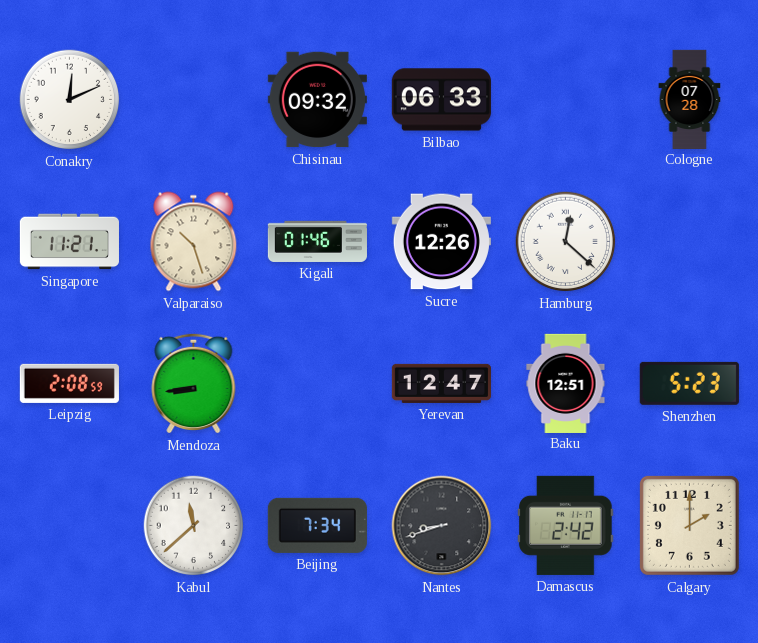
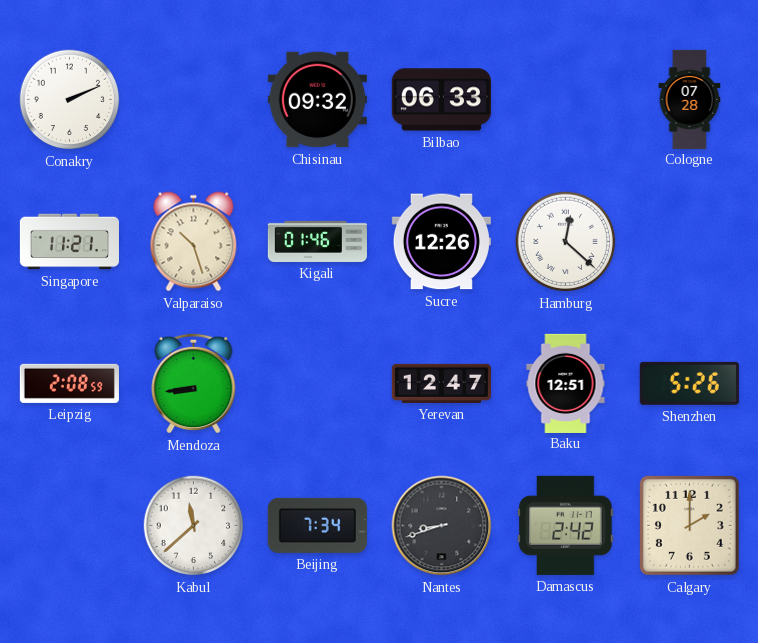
Conakry: 12:11 -> 2:11 (70, 100)
Shenzhen: 5:23 -> 5:26 (689, 383)
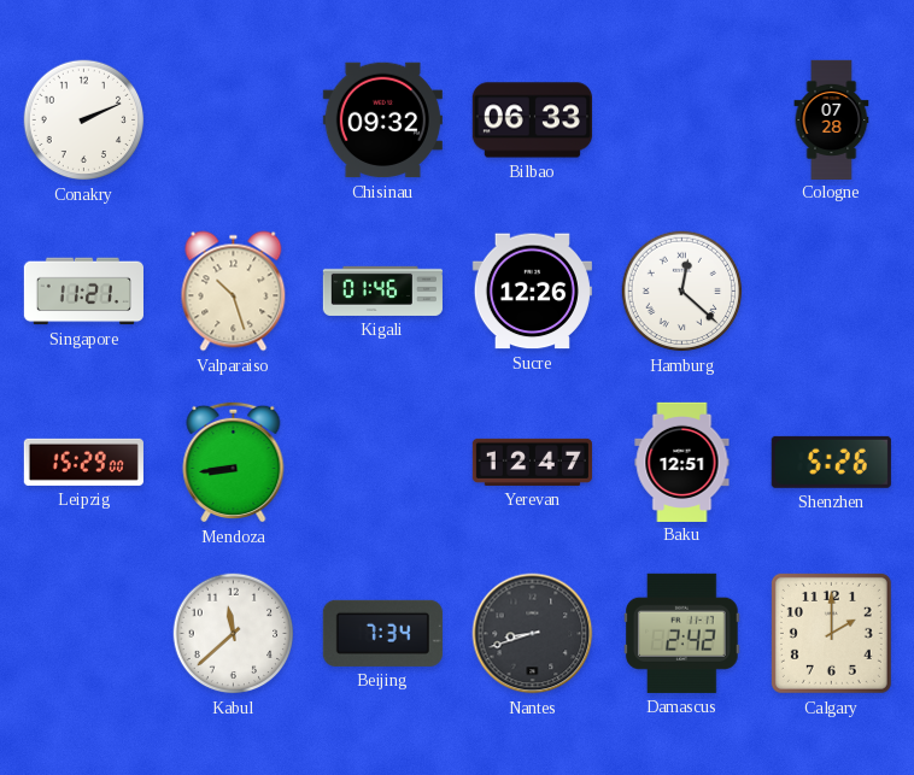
Leipzig: 2:08 -> 15:29 (83, 462)
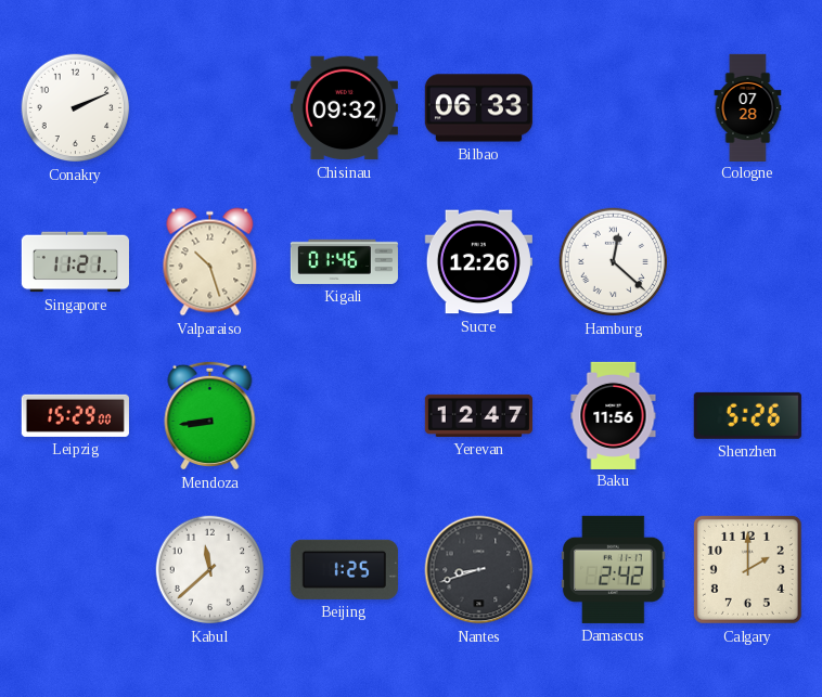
Baku: 12:51 -> 11:56 (614, 415)
Beijing: 7:34 -> 1:25 (344, 569)
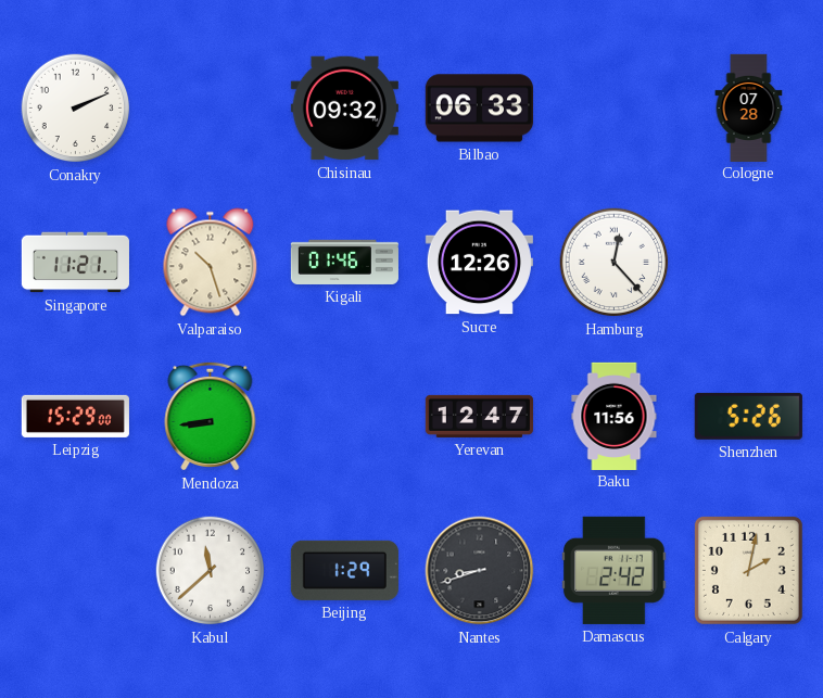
Hamburg: 12:22 -> 12:23 (615, 263)
Beijing: 1:25 -> 1:29 (344, 570)
Calgary: 2:00 -> 2:02 (748, 570)
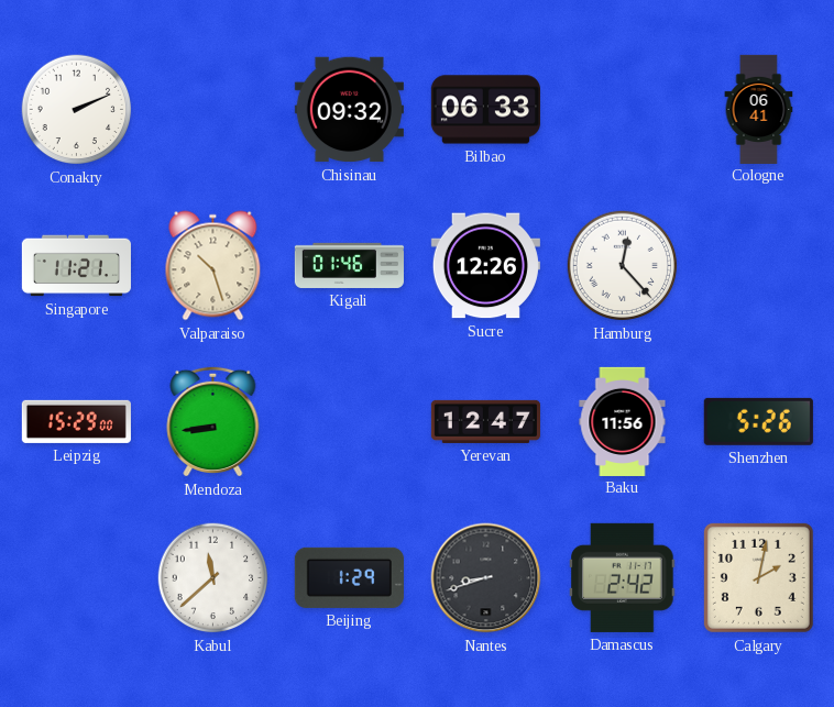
Cologne: 07:28 -> 06:41 (759, 109)
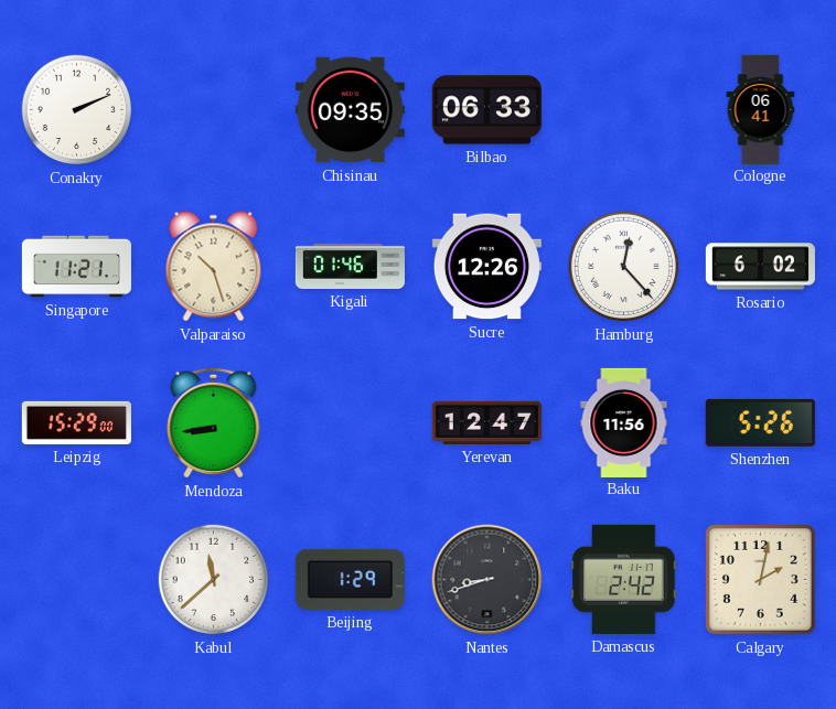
Chisinau: 09:32 -> 09:35 (350, 110)
Rosario: none -> 6:02 (760, 267)
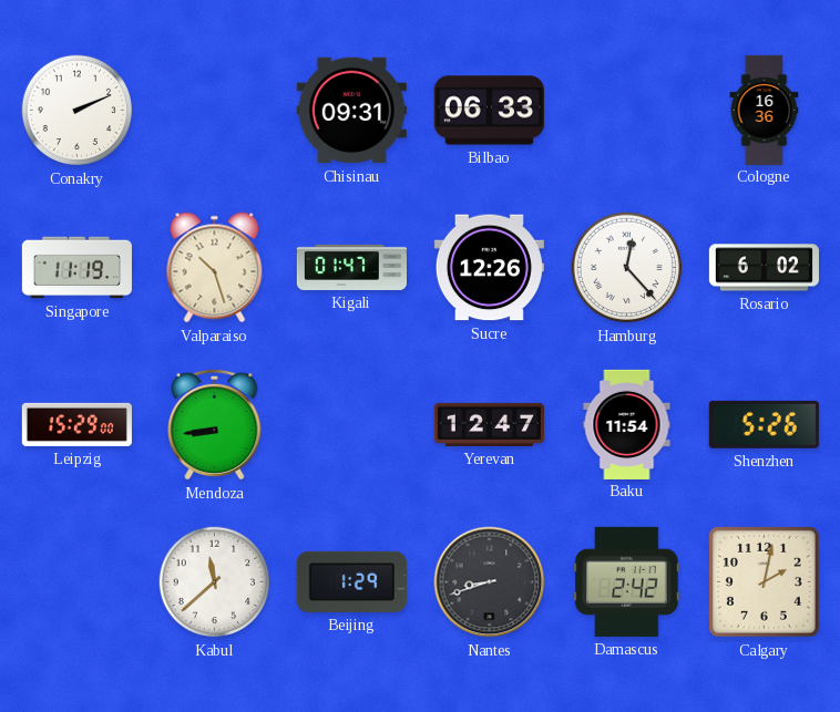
Chisinau: 09:35 -> 09:31 (351, 111)
Cologne: 06:41 -> 16:36 (765, 110)
Singapore: 11:21 -> 11:19 (76, 268)
Kigali: 01:46 -> 01:47 (351, 267)
Baku: 11:56 -> 11:54 (627, 424)
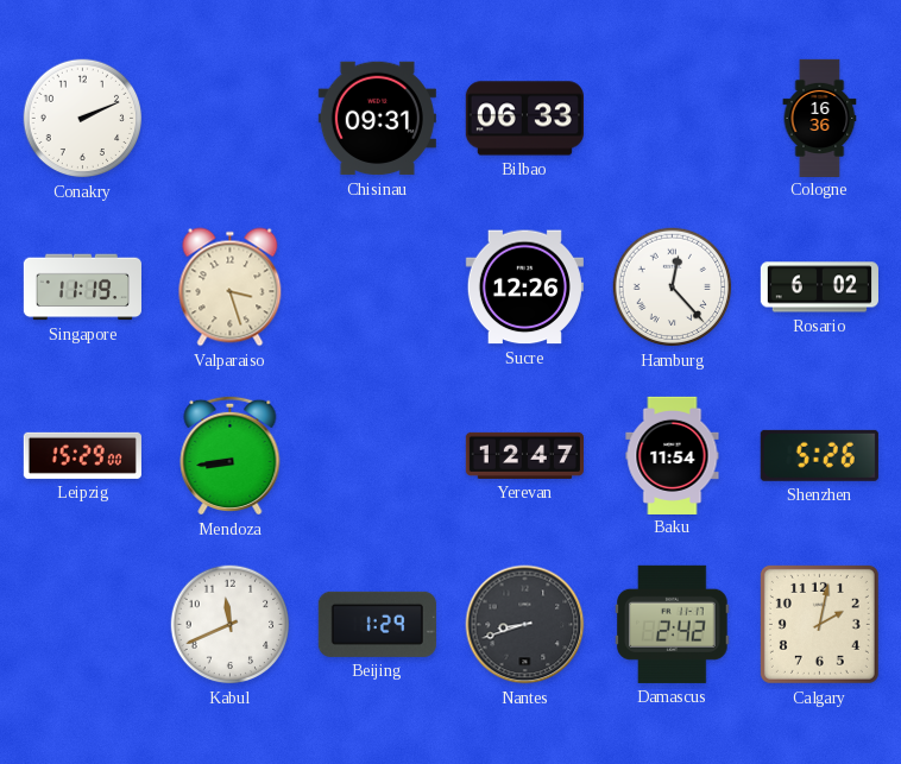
Valparaiso: 10:27 -> 3:27 (231, 288)
Kigali: 01:47 -> none (351, 267)
Kabul: 11:38 -> 11:41 (231, 625)
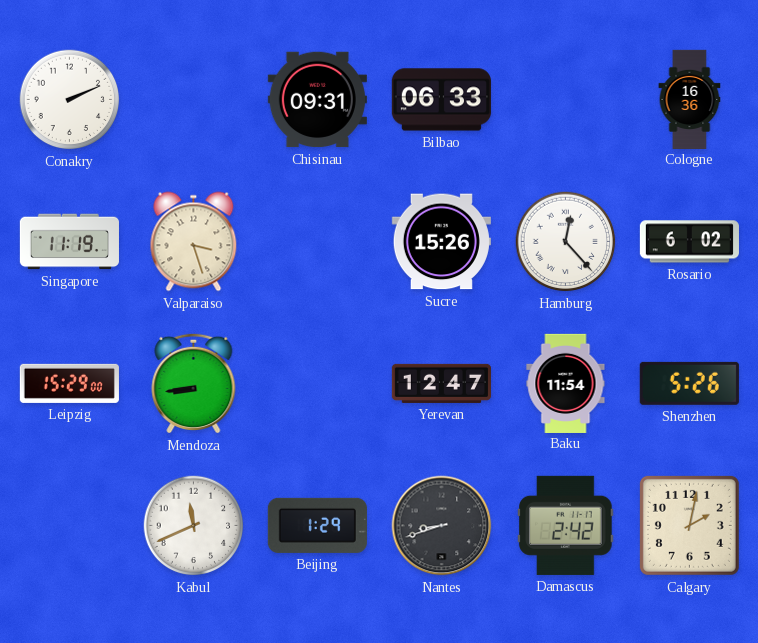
Sucre: 12:26 -> 15:26 (441, 242)
